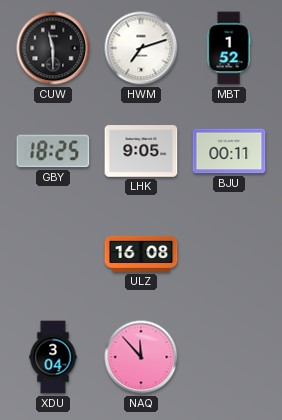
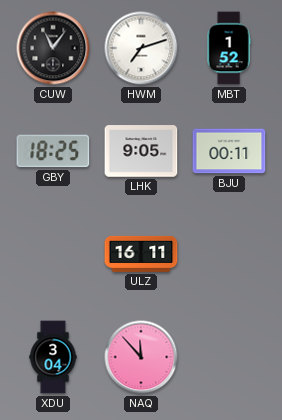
CUW: 11:30 -> 11:06 (53, 48)
ULZ: 16:08 -> 16:11 (141, 254)
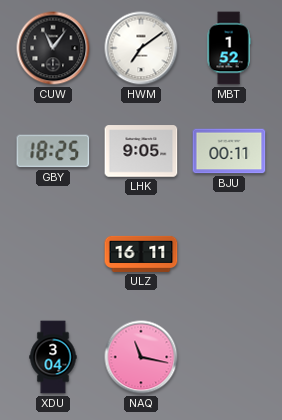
HWM: 7:12 -> 7:09 (141, 48)
NAQ: 11:53 -> 11:17 (141, 357)
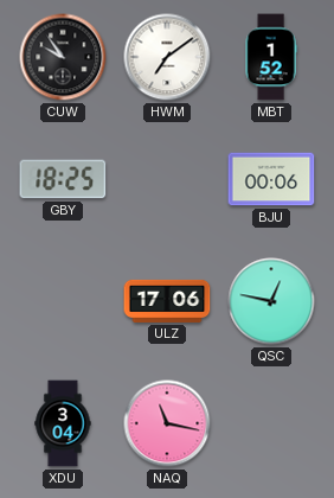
CUW: 11:06 -> 9:54 (63, 57)
LHK: 9:05 -> none (141, 151)
BJU: 00:11 -> 00:06 (271, 179)
ULZ: 16:11 -> 17:06 (167, 301)
QSC: none -> 12:47 (271, 301)
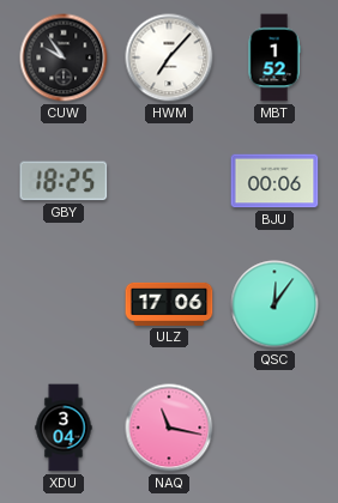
HWM: 7:09 -> 7:07 (169, 57)
QSC: 12:47 -> 12:06 (274, 304)
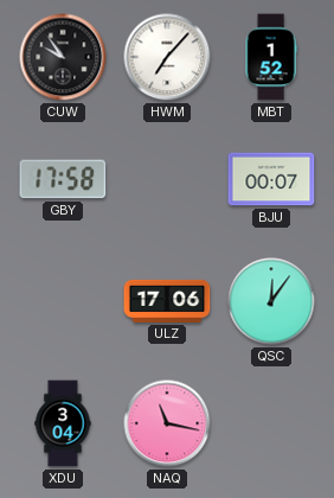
GBY: 18:25 -> 17:58 (63, 179)
BJU: 00:06 -> 00:07 (271, 179)
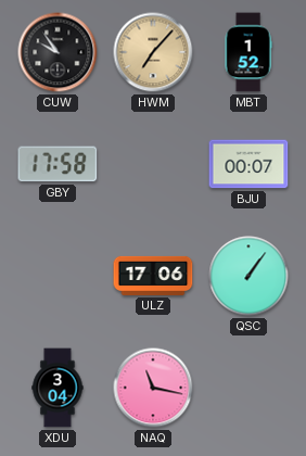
HWM dial: white -> champagne (153, 52)
QSC: 12:06 -> 1:06 (248, 276)
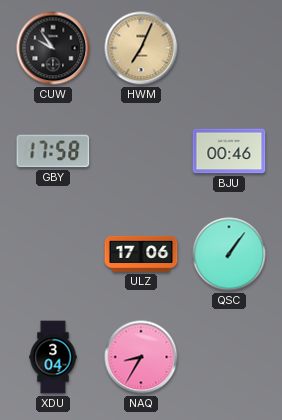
HWM: 7:07 -> 7:04 (141, 48)
MBT: 1:52 -> none (248, 52)
BJU: 00:07 -> 00:46 (229, 151)
NAQ: 11:17 -> 8:35 (141, 357)
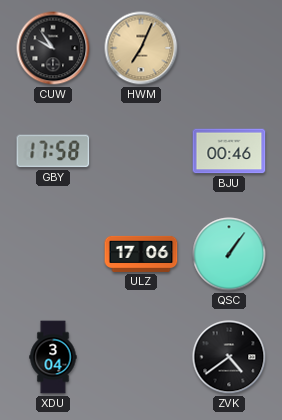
NAQ: 8:35 -> none (141, 357)
ZVK: none -> 4:39 (229, 357)
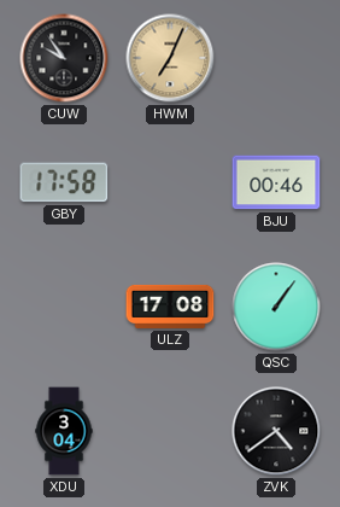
ULZ: 17:06 -> 17:08 (170, 307)
